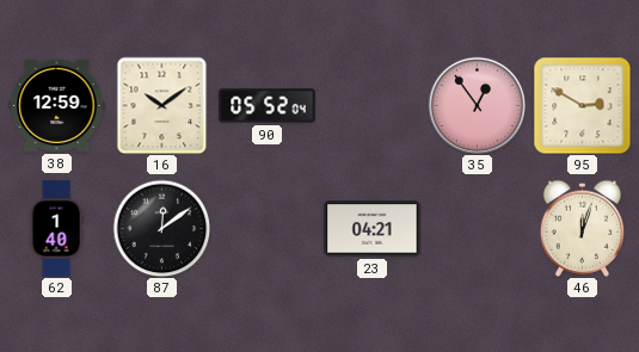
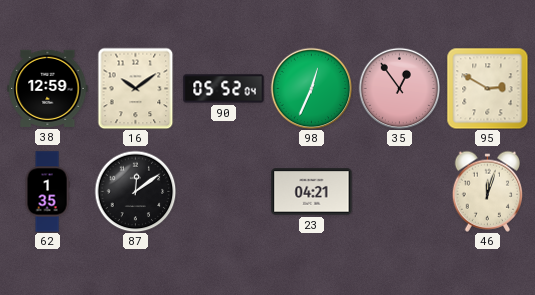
98: none -> 12:34 (311, 88)
62: 1:40 -> 1:35 (47, 192)
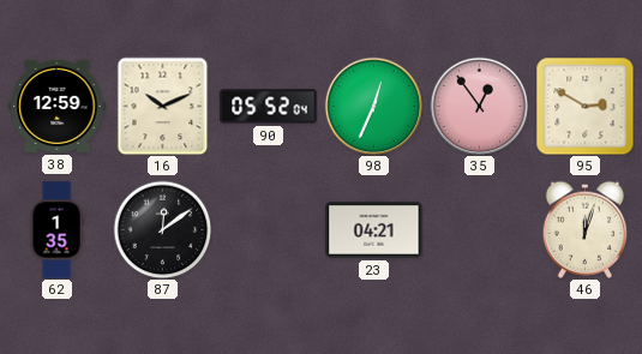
16: 10:09 -> 10:11 (163, 106)
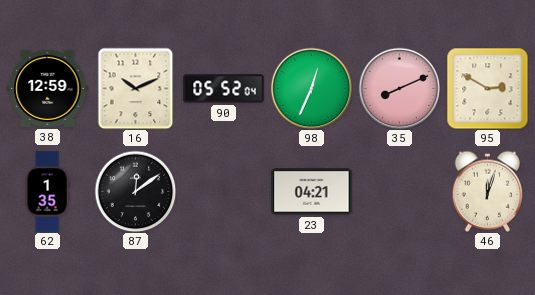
35: 12:54 -> 8:11 (399, 88)
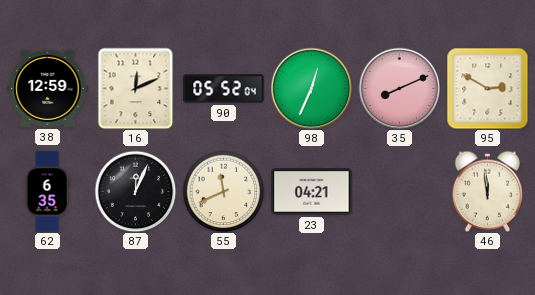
16: 10:11 -> 12:11 (136, 88)
62: 1:35 -> 6:35 (47, 192)
87: 12:09 -> 12:04 (135, 191)
55: none -> 11:41 (223, 191)
46: 12:03 -> 11:59 (488, 191)
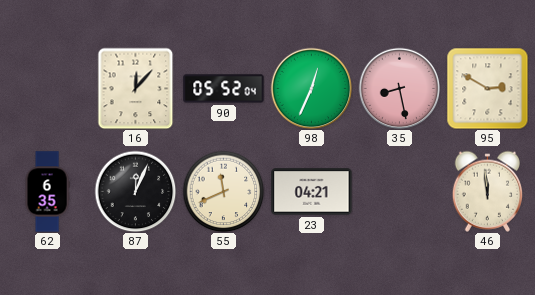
38: 12:59 -> none (48, 88)
16: 12:11 -> 12:07 (136, 88)
35: 8:11 -> 8:28 (399, 88)
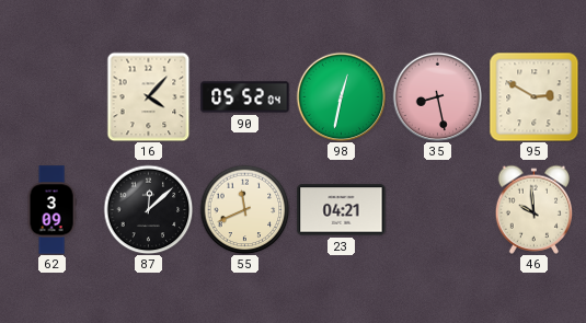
16: 12:07 -> 4:07 (149, 96)
98: 12:34 -> 12:32 (341, 96)
62: 6:35 -> 3:09 (51, 210)
87: 12:04 -> 12:08 (148, 209)
46: 11:59 -> 9:59 (535, 209)
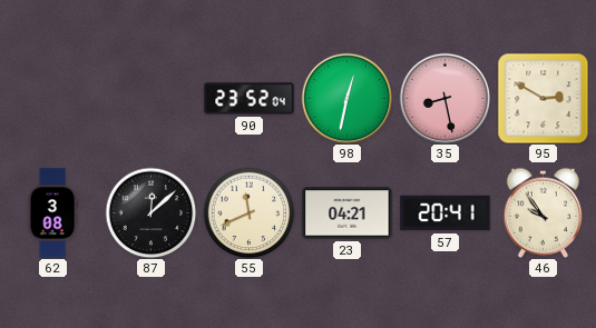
16: 4:07 -> none (149, 96)
90: 05:52 -> 23:52 (250, 99)
62: 3:09 -> 3:08 (52, 213)
57: none -> 20:41 (446, 213)
46: 9:59 -> 9:54 (544, 212)
